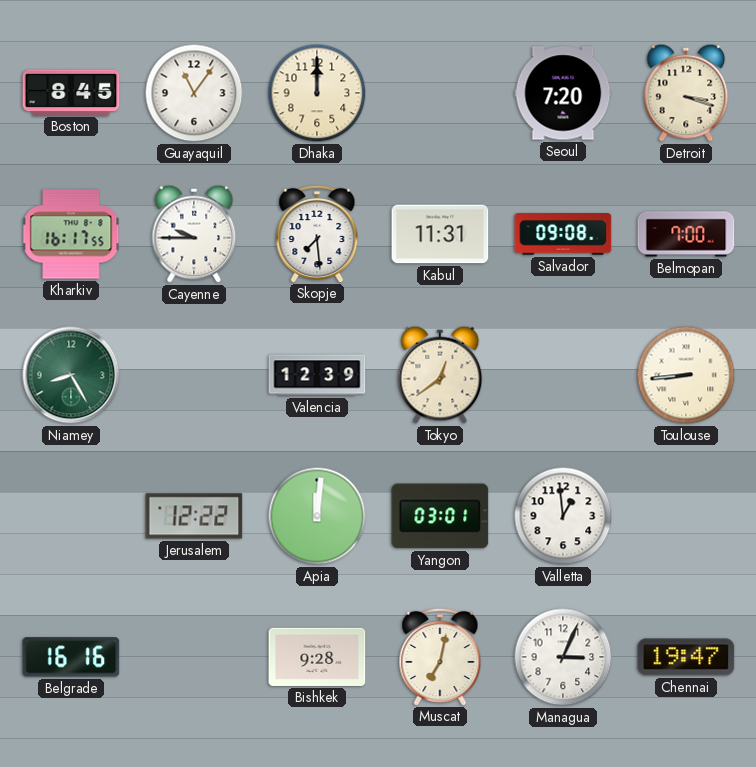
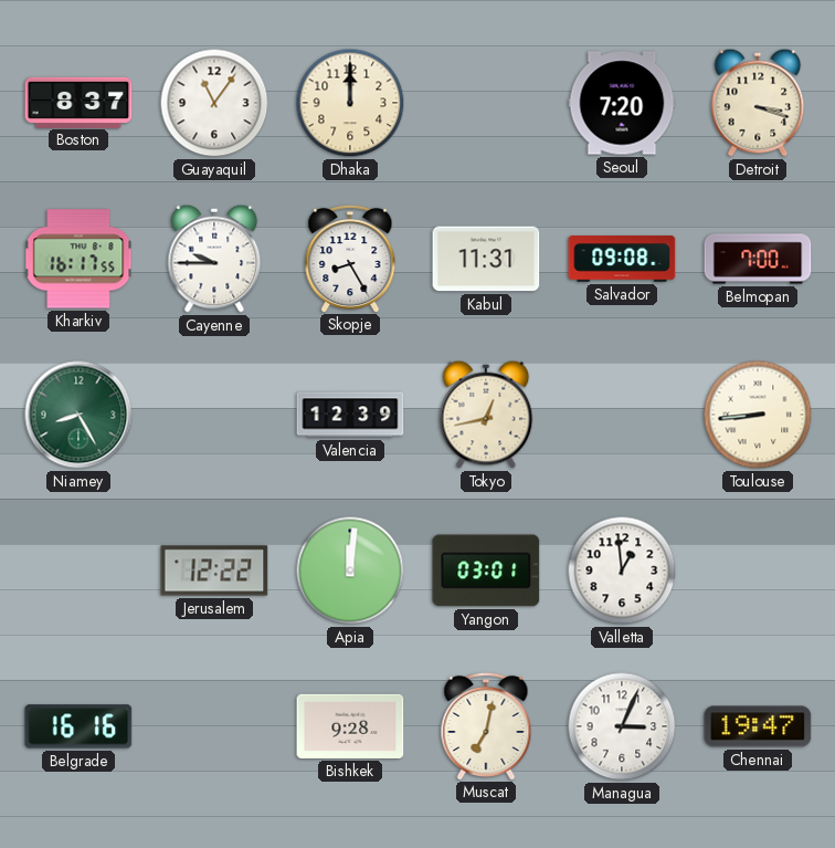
Boston: 8:45 -> 8:37 (78, 102)
Skopje: 7:29 -> 8:25 (350, 258)
Tokyo: 12:39 -> 12:43 (486, 415)
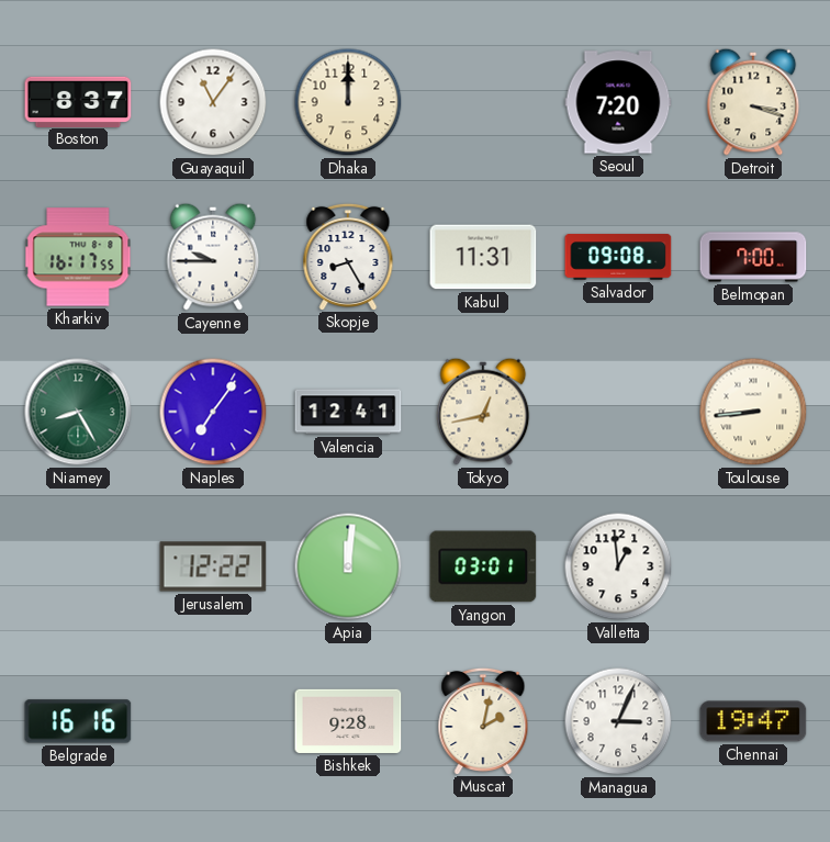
Naples: none -> 7:06 (213, 412)
Valencia: 12:39 -> 12:41 (348, 412)
Muscat: 7:02 -> 2:02 (483, 720)
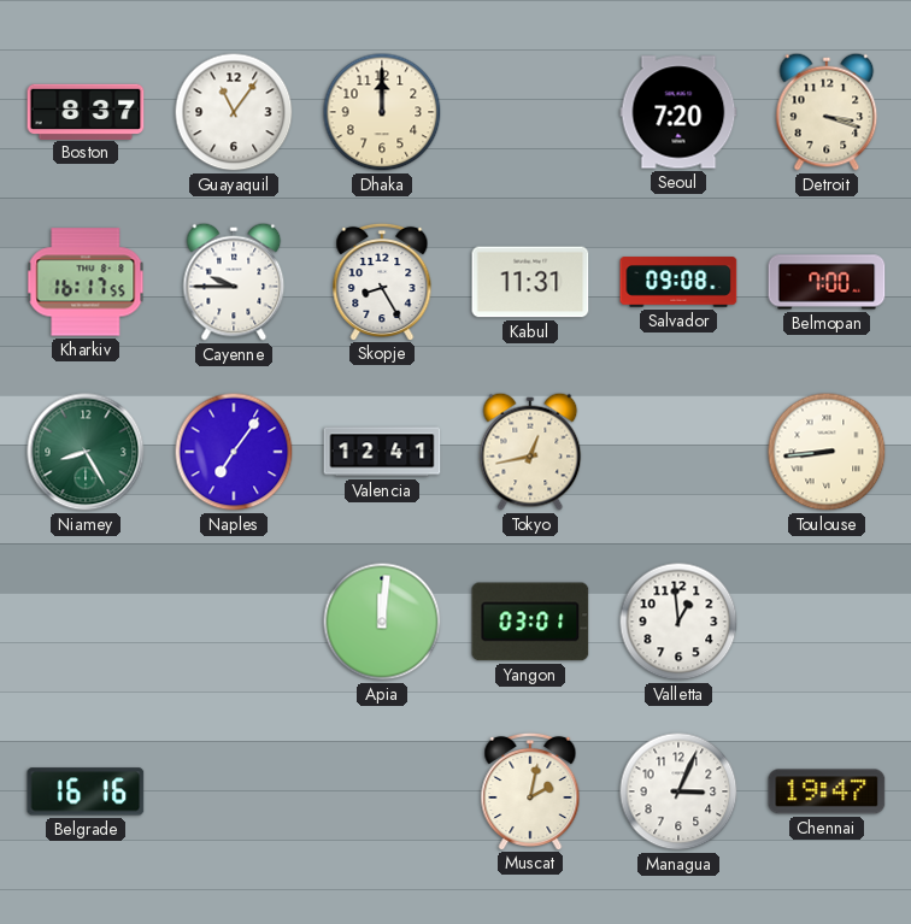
Jerusalem: 12:22 -> none (213, 566)
Bishkek: 9:28 -> none (348, 721)
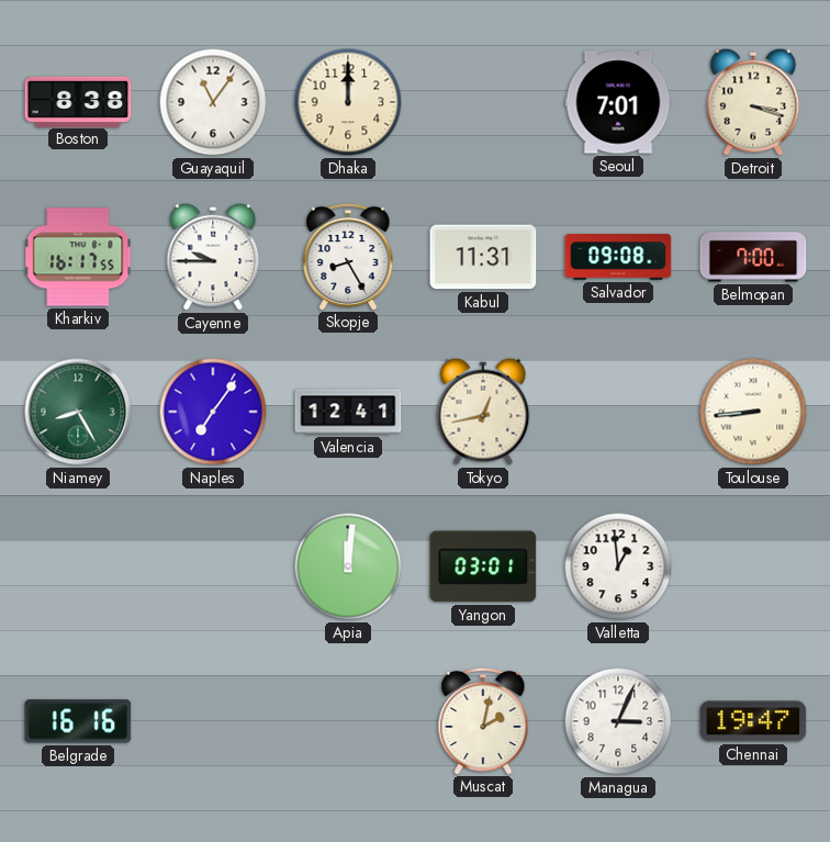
Boston: 8:37 -> 8:38 (78, 101)
Seoul: 7:20 -> 7:01 (618, 102)
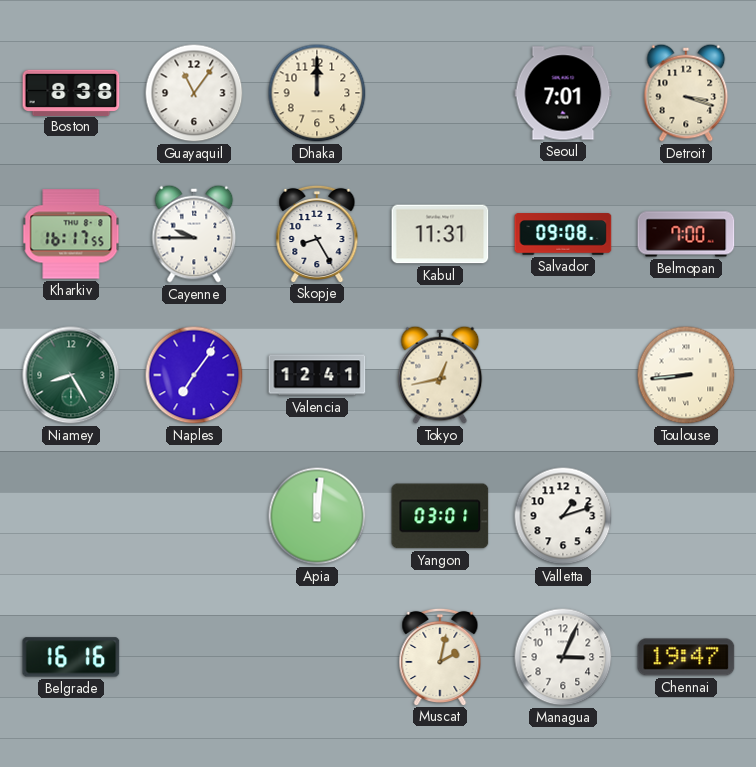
Valletta: 12:59 -> 1:12 (563, 516)
